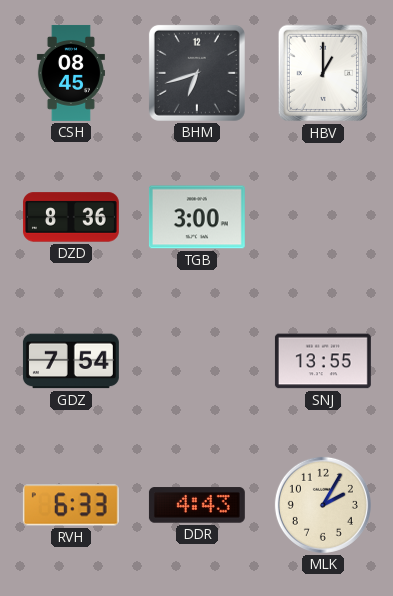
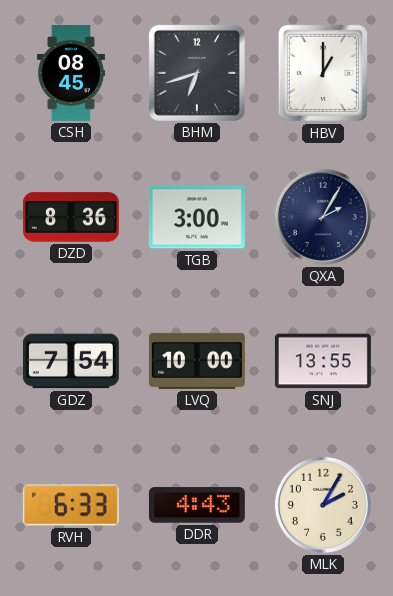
QXA: none -> 2:05 (323, 217)
LVQ: none -> 10:00 (197, 361)
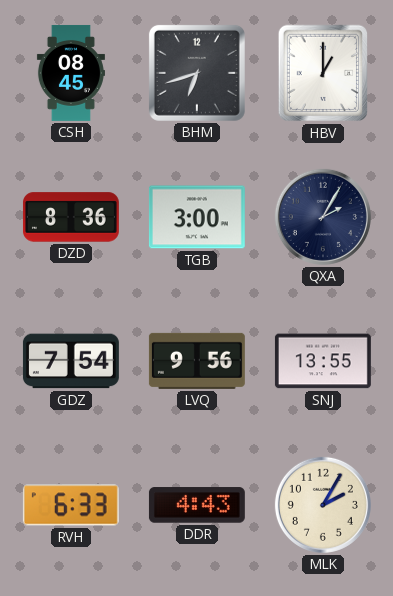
LVQ: 10:00 -> 9:56 (197, 361)
